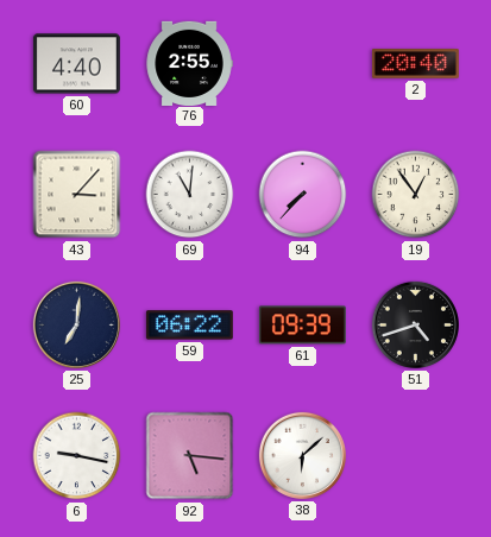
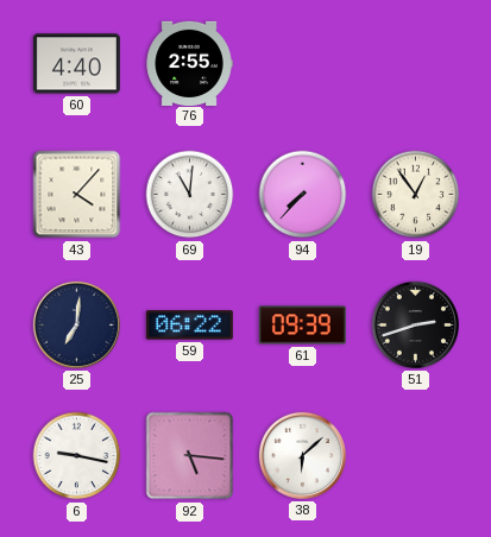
2: 20:40 -> none (415, 64)
43: 3:07 -> 4:07 (77, 195)
51: 4:42 -> 2:42 (415, 324)
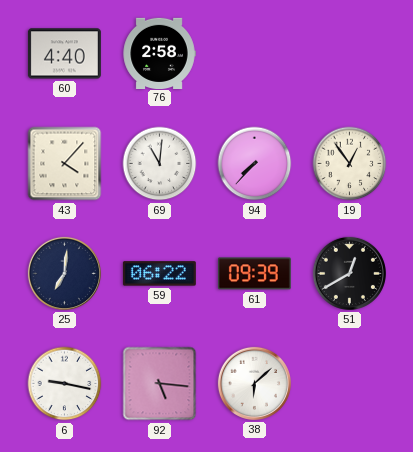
76: 2:55 -> 2:58 (159, 53)
51: 2:42 -> 12:40 (349, 273)
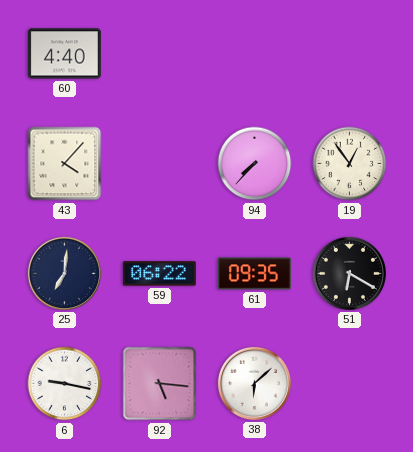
76: 2:58 -> none (159, 53)
69: 11:01 -> none (160, 164)
61: 09:39 -> 09:35 (254, 274)
51: 12:40 -> 6:20 (349, 273)
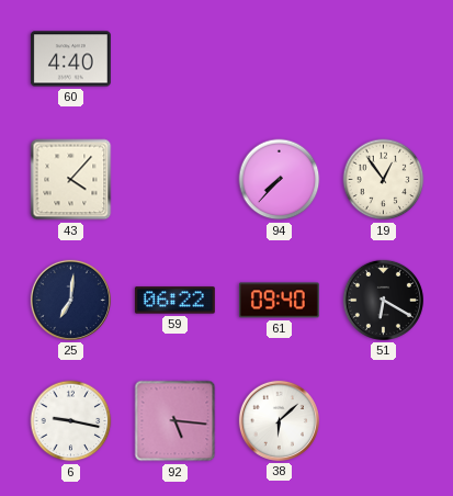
61: 09:35 -> 09:40 (279, 301)
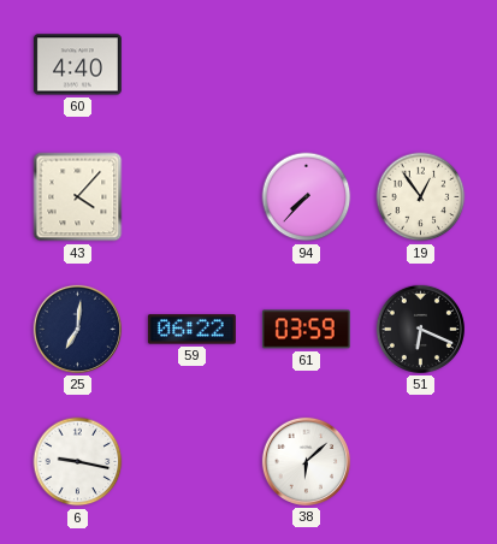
61: 09:40 -> 03:59 (306, 330)
51: 6:20 -> 6:19 (420, 329)
92: 5:16 -> none (175, 421)
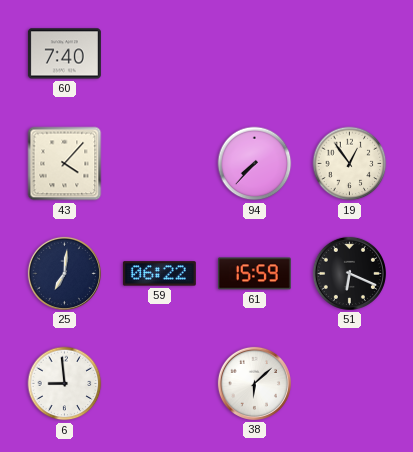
60: 4:40 -> 7:40 (64, 54)
61: 03:59 -> 15:59 (254, 274)
6: 9:17 -> 8:59 (65, 384)
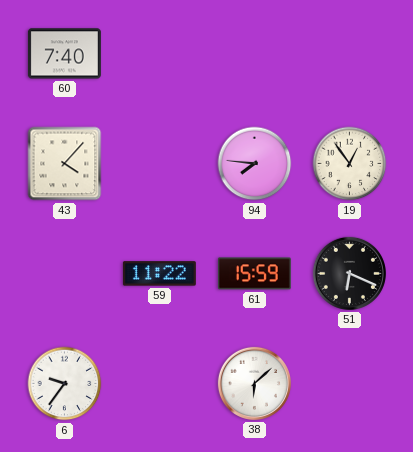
94: 7:37 -> 7:46 (255, 164)
25: 7:01 -> none (64, 273)
59: 06:22 -> 11:22 (159, 274)
6: 8:59 -> 9:36 (65, 384)
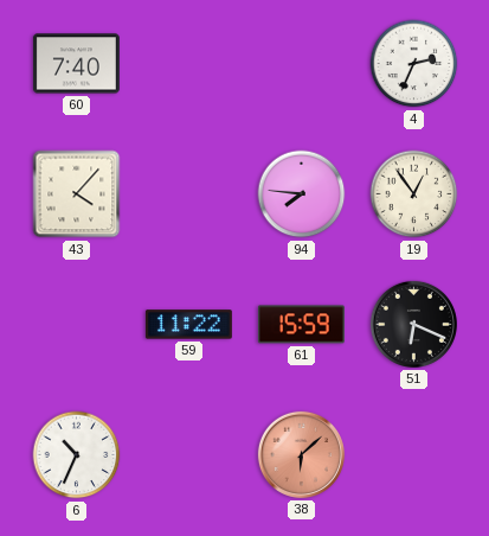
4: none -> 2:34 (414, 64)
6: 9:36 -> 10:34 (77, 455)
38 dial: white -> salmon (301, 454)
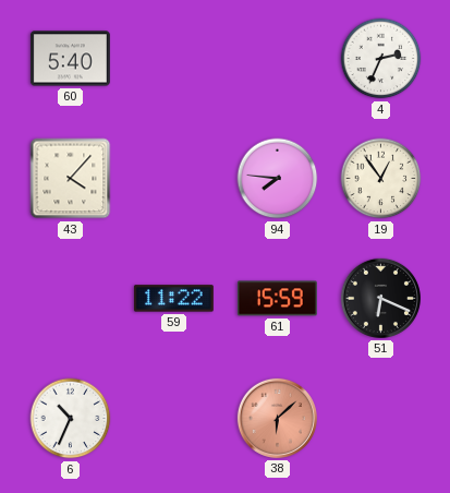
60: 7:40 -> 5:40 (70, 59)
